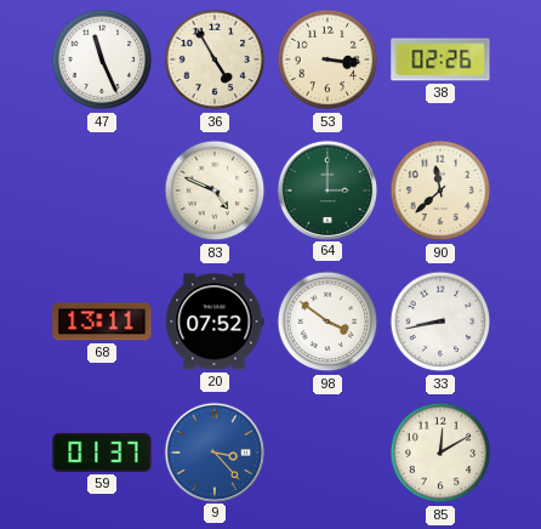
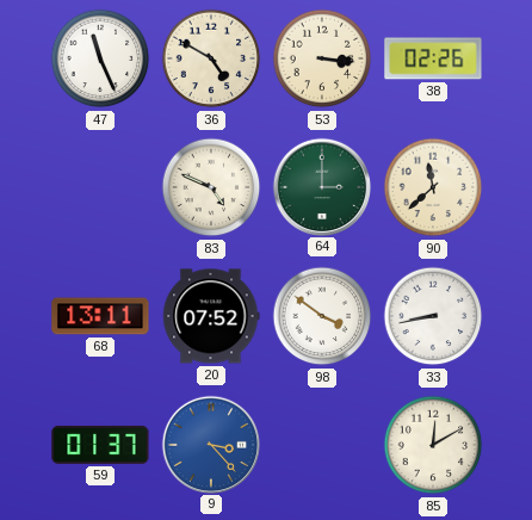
36: 4:55 -> 4:50 (211, 58)
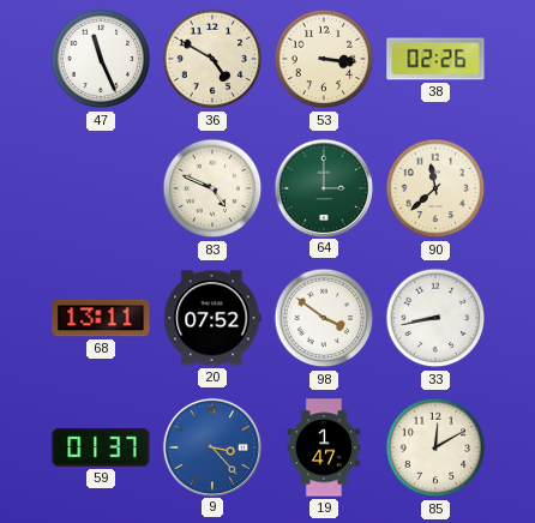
19: none -> 1:47 (324, 447)
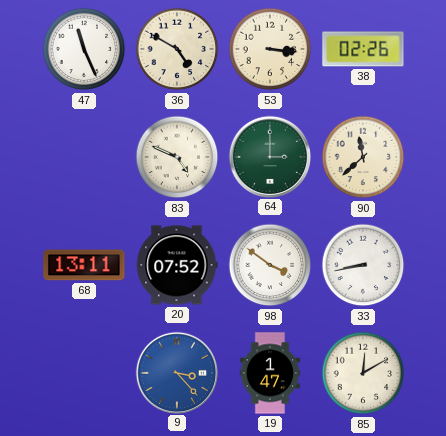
59: 01:37 -> none (101, 447)
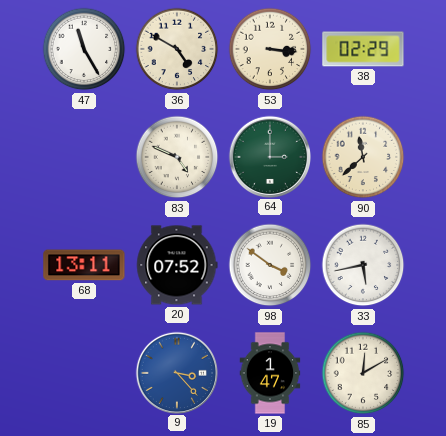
47: 11:26 -> 11:25 (84, 49)
38: 02:26 -> 02:29 (363, 49)
33: 8:43 -> 5:43 (363, 265)
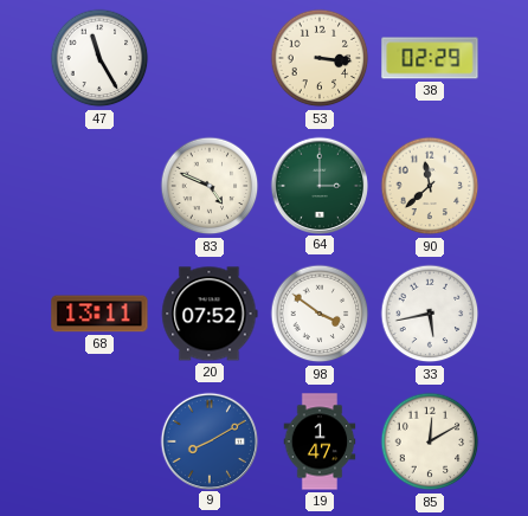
36: 4:50 -> none (177, 49)
9: 3:23 -> 8:10 (208, 440)
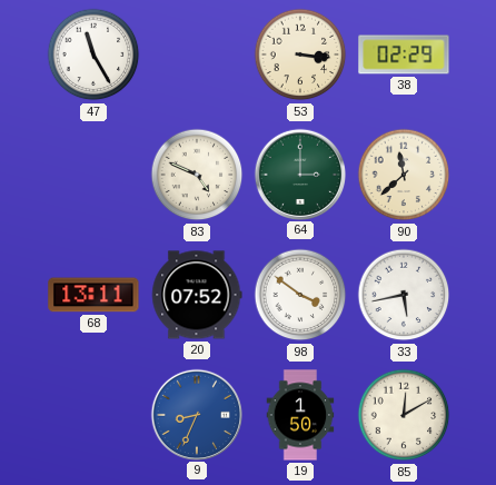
9: 8:10 -> 8:34 (196, 414)
19: 1:47 -> 1:50 (300, 415)
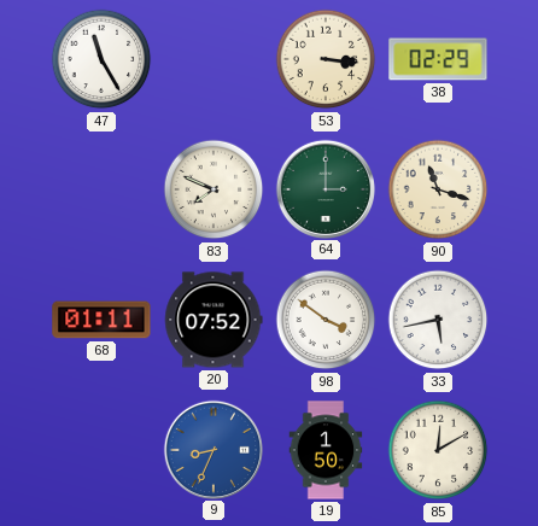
83: 4:49 -> 7:49 (214, 189)
90: 11:38 -> 11:18 (438, 189)
68: 13:11 -> 01:11 (101, 320)
